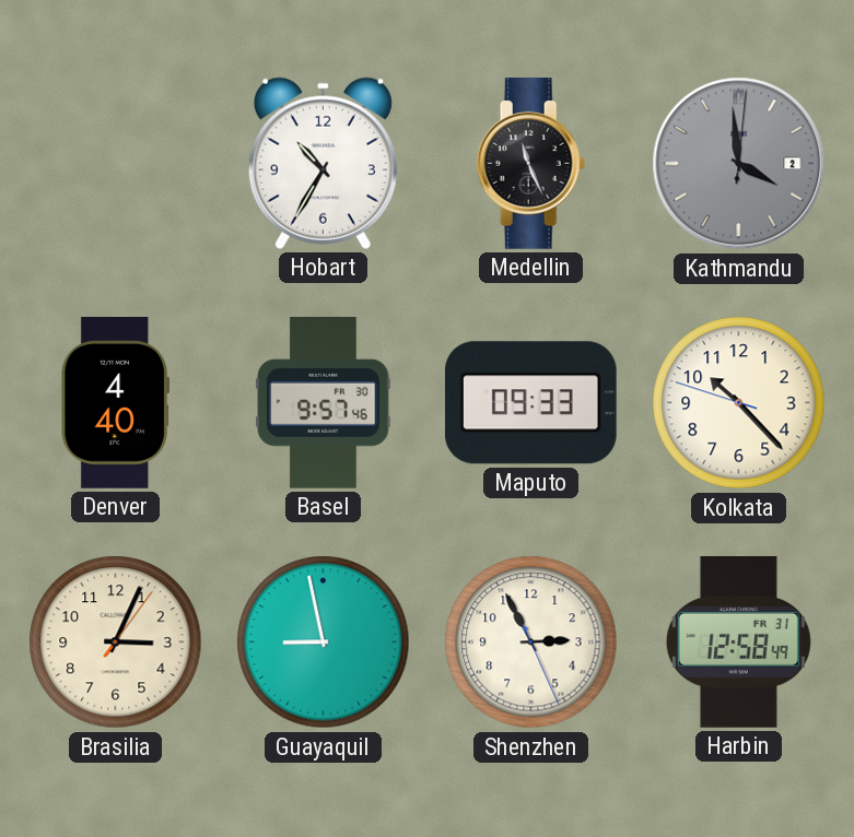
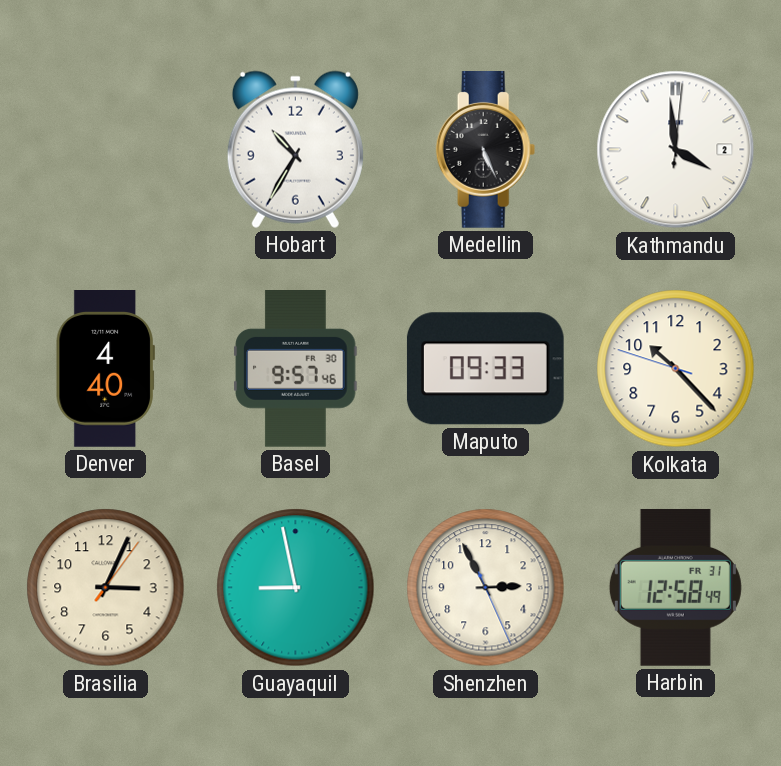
Medellin: 11:26 -> 5:26 (486, 150)
Kathmandu dial: grey -> white (676, 150)
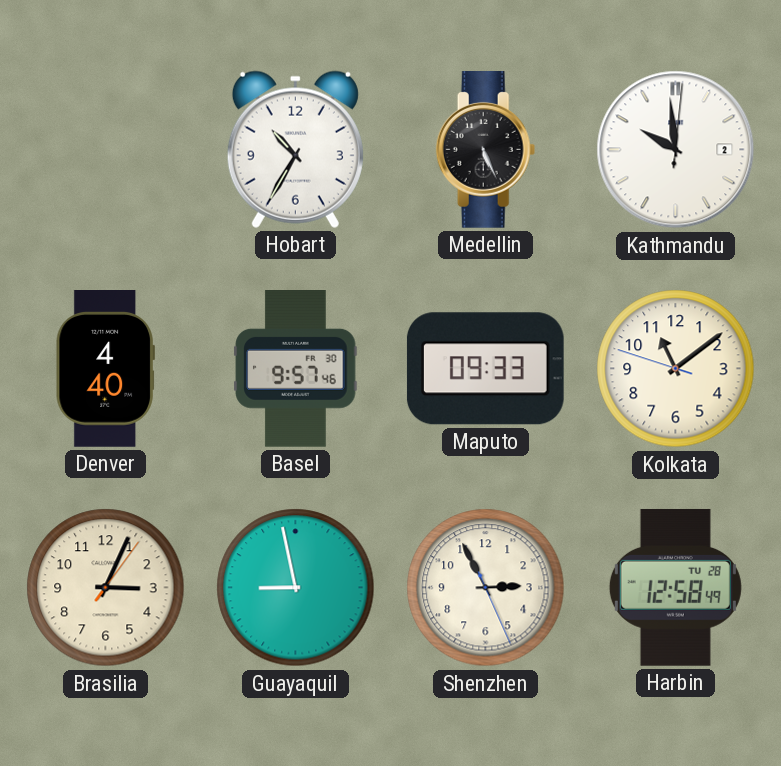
Kathmandu: 3:59 -> 9:59 (676, 150)
Kolkata: 10:22 -> 11:08 (676, 369)
Harbin date: FR 31 -> TU 28 (675, 587)
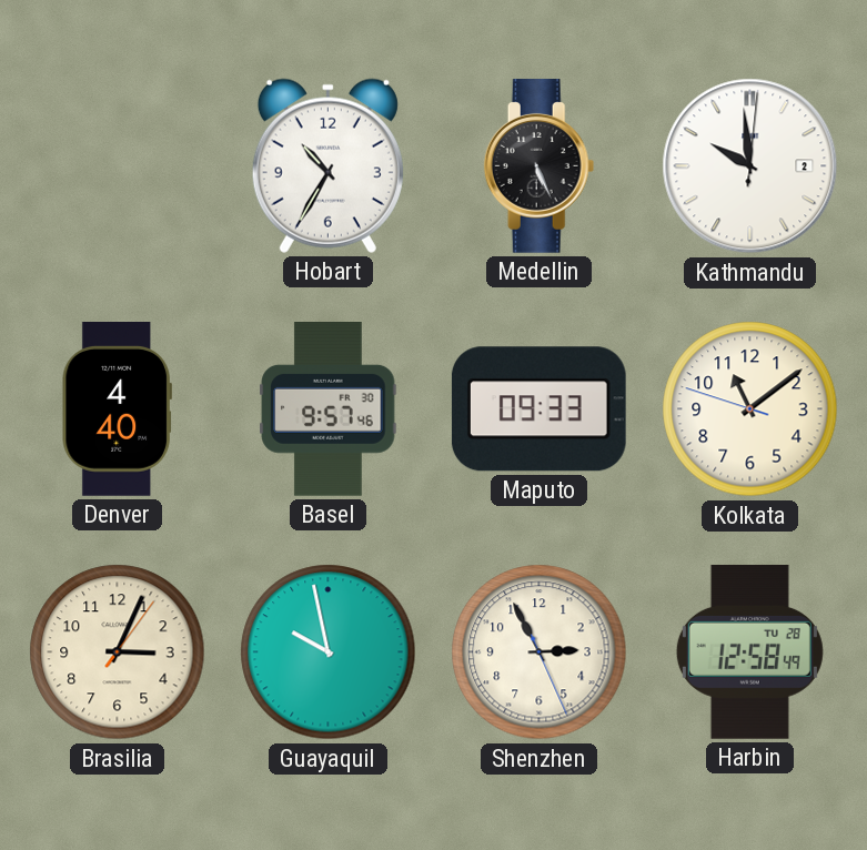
Guayaquil: 8:58 -> 9:58 (329, 652)
